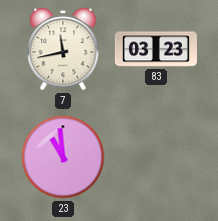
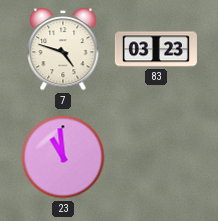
7: 11:43 -> 4:48 (63, 49)
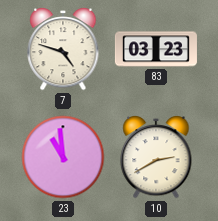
10: none -> 2:40 (156, 157)
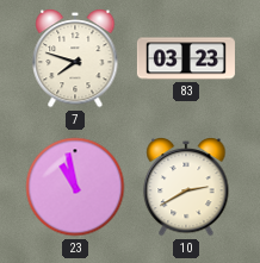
7: 4:48 -> 7:48 (75, 58)
23: 10:59 -> 10:58 (75, 187)
